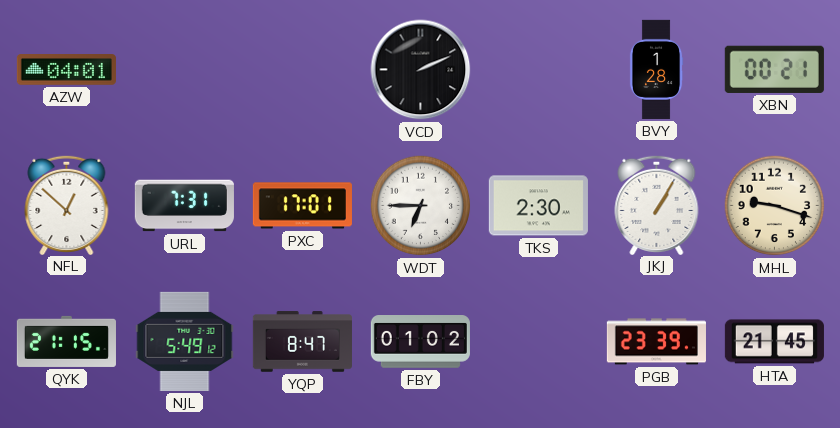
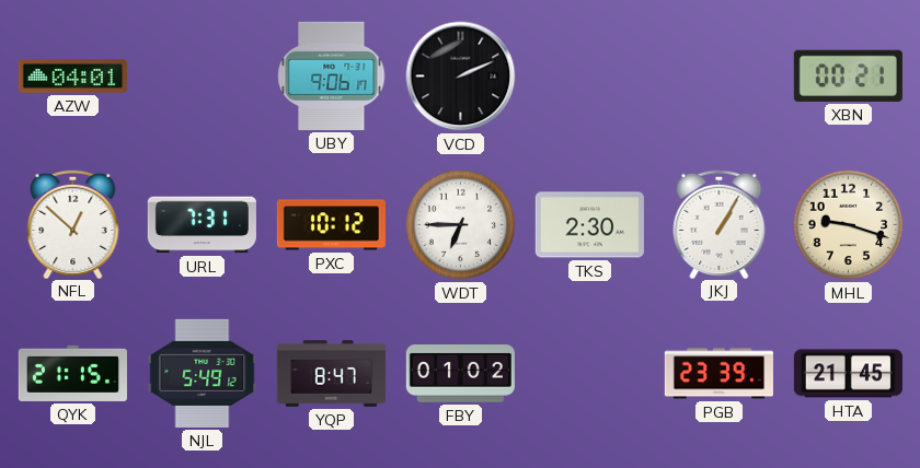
UBY: none -> 9:06 (332, 75)
BVY: 1:28 -> none (656, 69)
PXC: 17:01 -> 10:12 (331, 225)
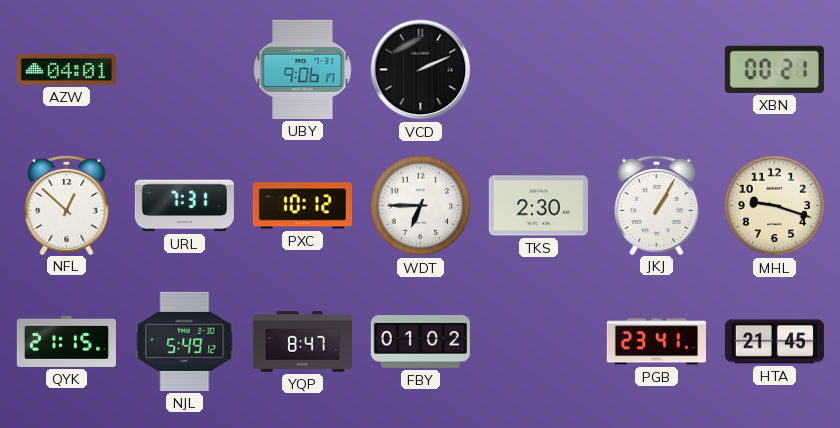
PGB: 23:39 -> 23:41 (656, 342)
